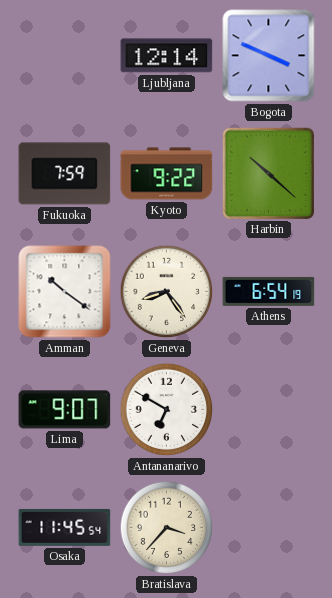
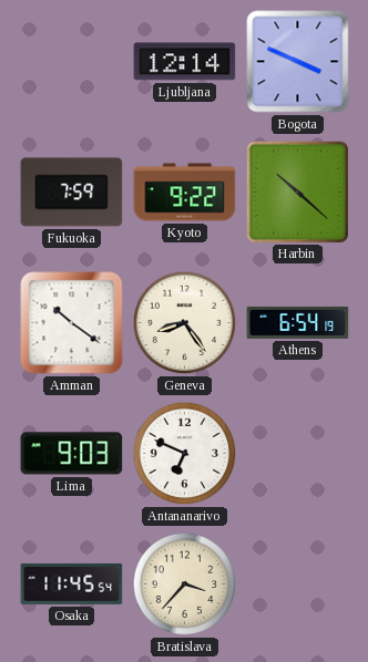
Lima: 9:07 -> 9:03 (72, 454)
Antananarivo: 6:50 -> 6:49 (185, 454)
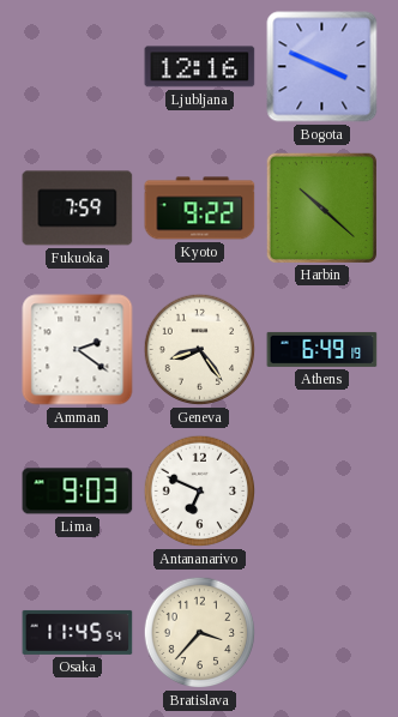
Ljubljana: 12:14 -> 12:16 (200, 67)
Amman: 10:21 -> 2:21 (78, 350)
Athens: 6:54 -> 6:49 (322, 349)
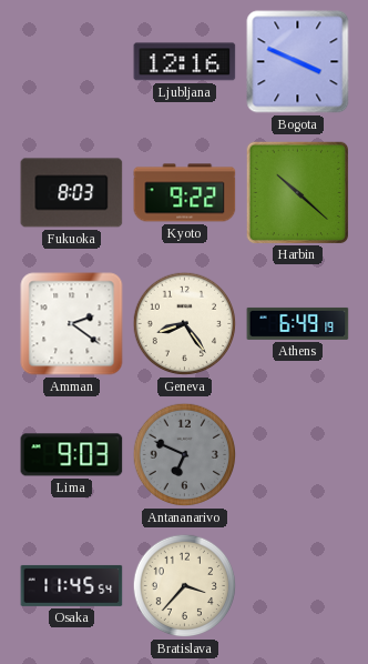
Fukuoka: 7:59 -> 8:03 (72, 193)
Antananarivo dial: white -> grey (185, 455)
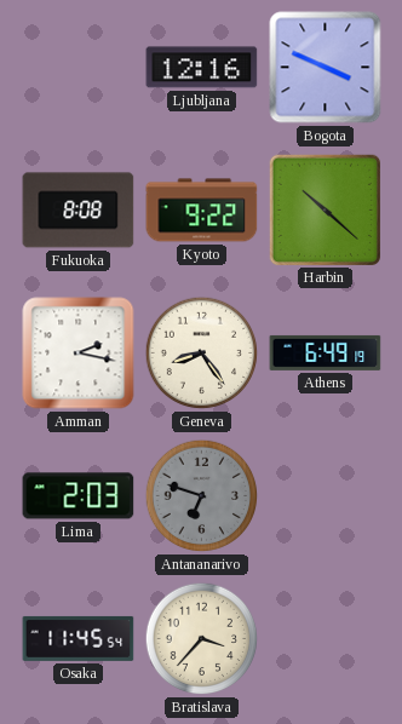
Fukuoka: 8:03 -> 8:08 (79, 211)
Amman: 2:21 -> 2:17 (79, 354)
Lima: 9:03 -> 2:03 (79, 496)
Antananarivo: 6:49 -> 6:48 (202, 496)
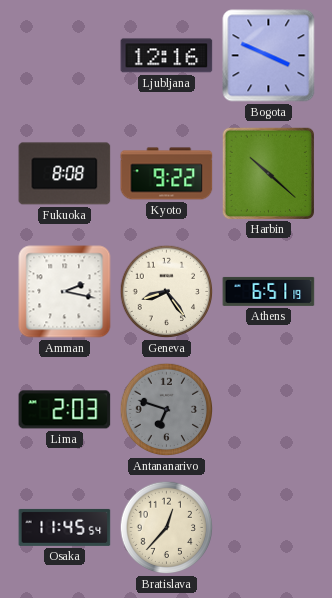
Athens: 6:49 -> 6:51 (269, 291)
Bratislava: 3:37 -> 12:37 (167, 528)
